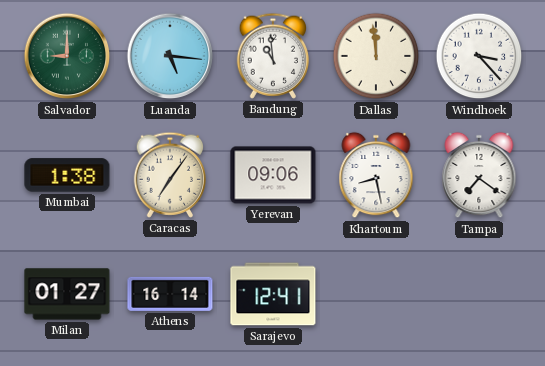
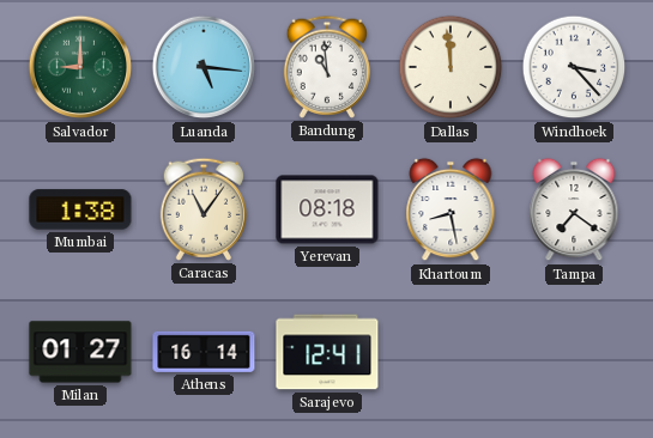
Caracas: 7:06 -> 11:06 (202, 209)
Yerevan: 09:06 -> 08:18 (327, 209)
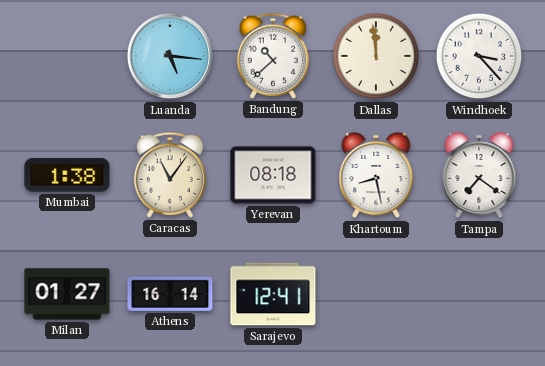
Salvador: 9:00 -> none (80, 67)
Bandung: 10:59 -> 10:38 (272, 56)
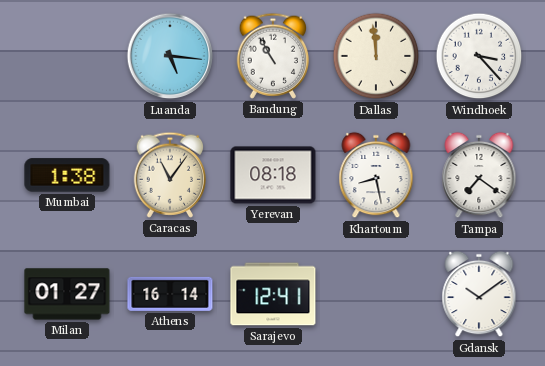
Bandung: 10:38 -> 10:55 (272, 56)
Gdansk: none -> 10:09 (479, 294)
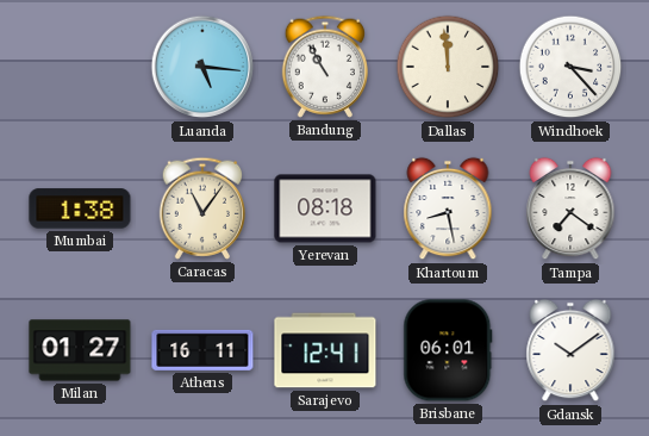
Athens: 16:14 -> 16:11 (202, 350)
Brisbane: none -> 06:01 (448, 350)
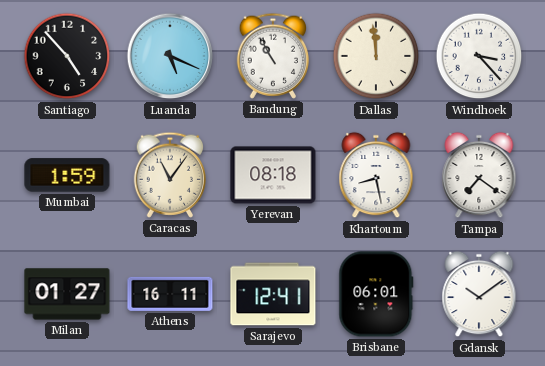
Santiago: none -> 4:53 (67, 56)
Luanda: 5:16 -> 5:19 (170, 56)
Mumbai: 1:38 -> 1:59 (67, 175)
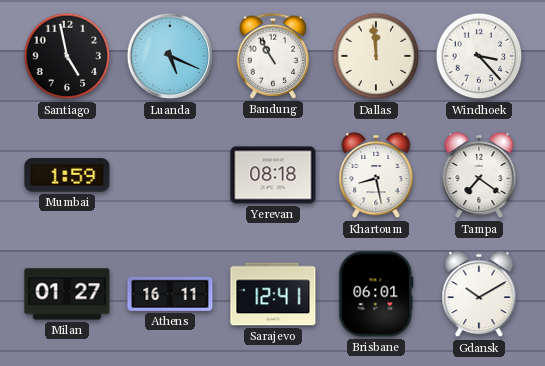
Santiago: 4:53 -> 4:58 (67, 56)
Caracas: 11:06 -> none (169, 175)
Gdansk: 10:09 -> 10:10 (479, 294)
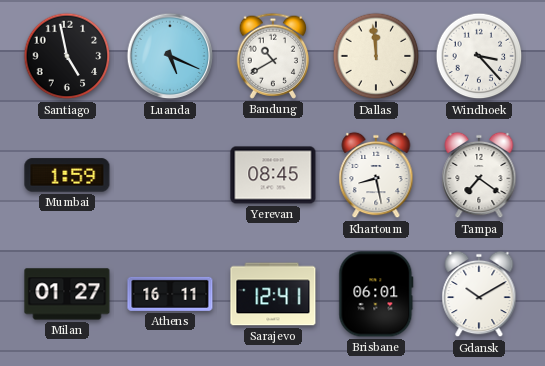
Bandung: 10:55 -> 10:40 (272, 56)
Yerevan: 08:18 -> 08:45 (273, 175)
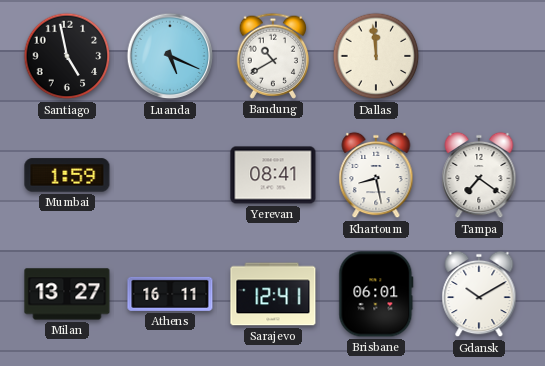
Windhoek: 3:23 -> none (479, 56)
Yerevan: 08:45 -> 08:41 (273, 175)
Milan: 01:27 -> 13:27 (67, 294)
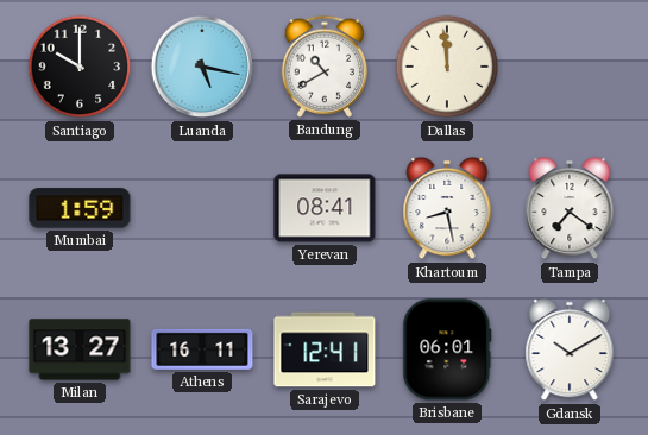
Santiago: 4:58 -> 10:00 (80, 67)
Luanda: 5:19 -> 5:17 (202, 67)
